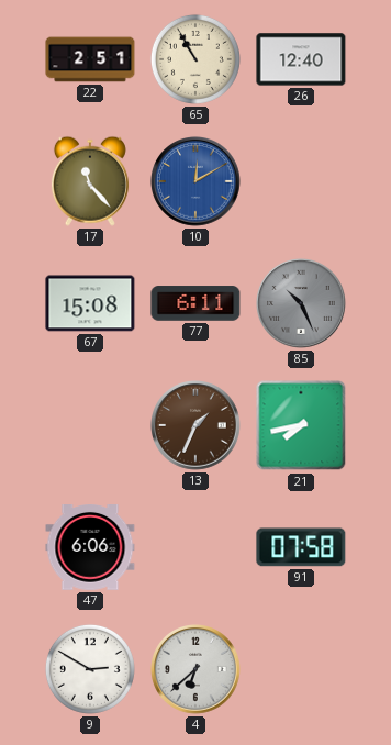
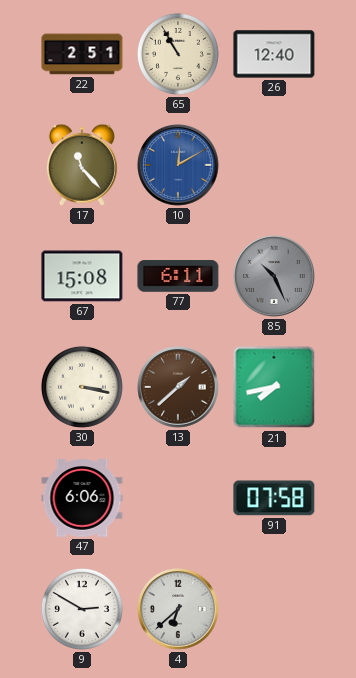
30: none -> 3:17 (82, 387)
13: 1:34 -> 1:38 (179, 388)
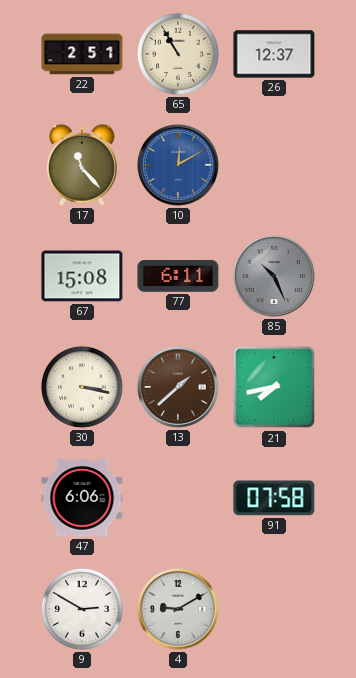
26: 12:40 -> 12:37 (274, 54)
4: 6:38 -> 9:10 (179, 610)
